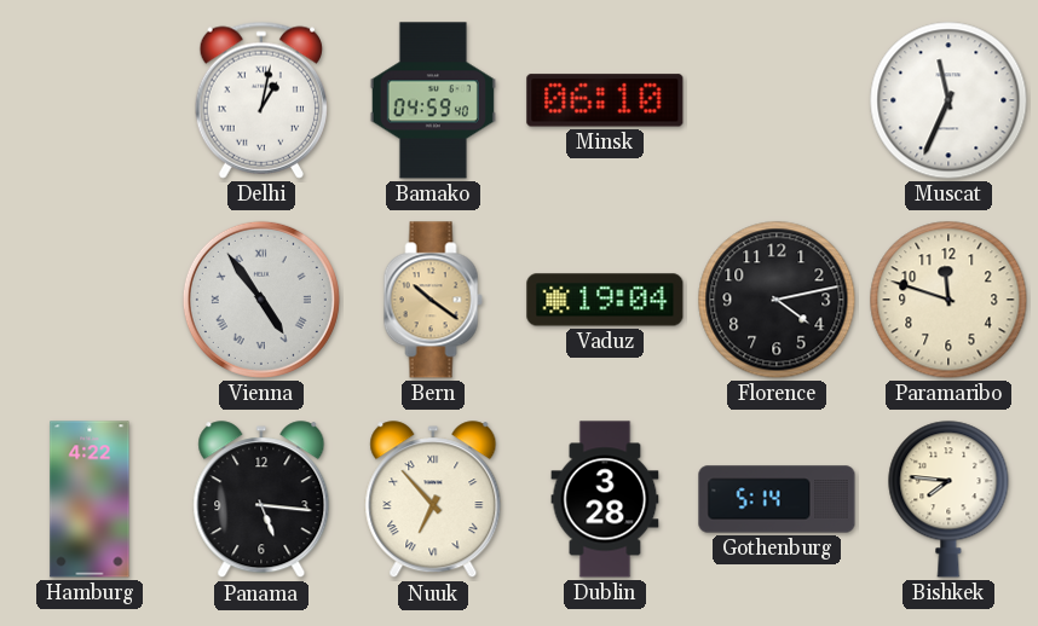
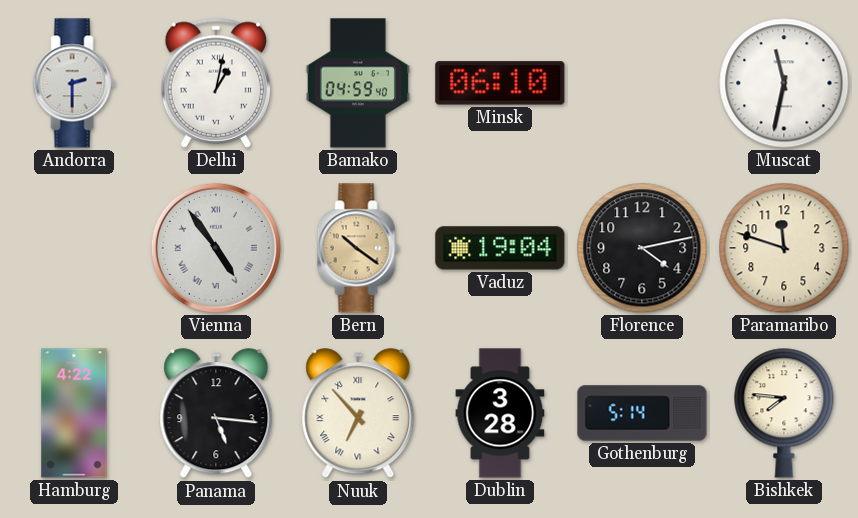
Andorra: none -> 2:30 (74, 83)
Muscat: 11:34 -> 11:32 (784, 83)
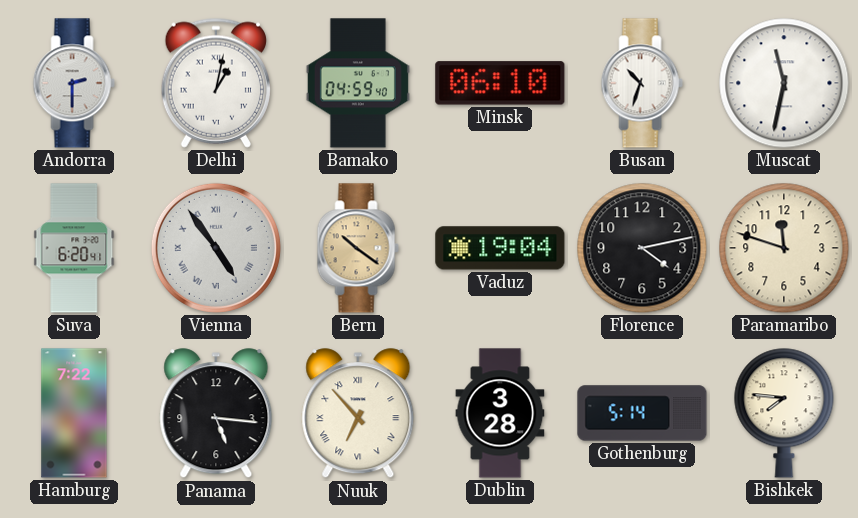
Busan: none -> 10:33 (642, 83)
Suva: none -> 6:20 (74, 248)
Hamburg: 4:22 -> 7:22 (74, 413)
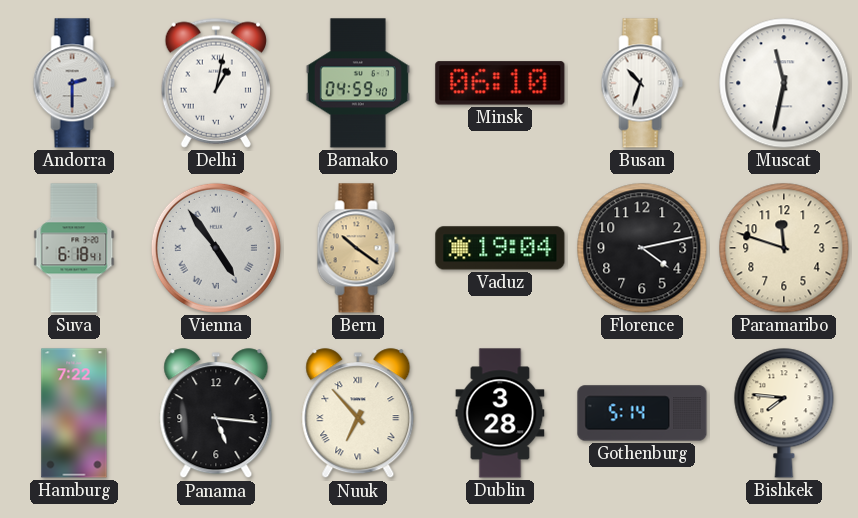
Suva: 6:20 -> 6:18 (74, 248)
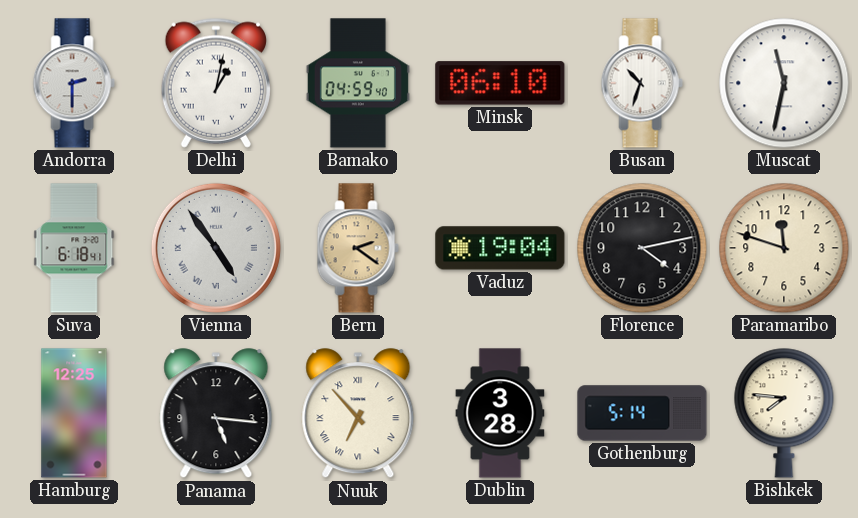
Bern: 10:21 -> 2:21 (358, 248)
Hamburg: 7:22 -> 12:25 (74, 413)
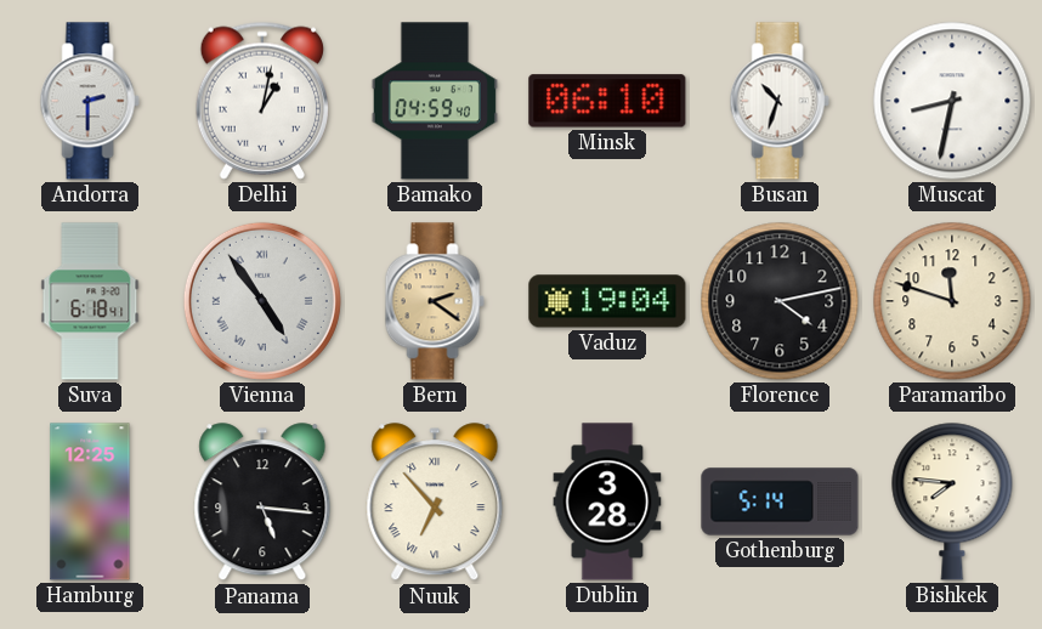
Muscat: 11:32 -> 8:32 (952, 101)
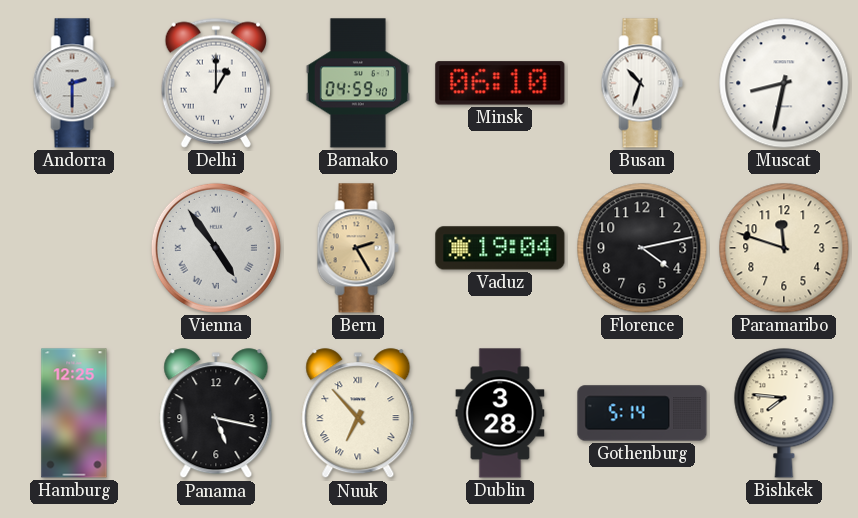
Delhi: 1:02 -> 1:00 (215, 83)
Suva: 6:18 -> none (90, 301)
Bern: 2:21 -> 2:25 (358, 248)
Panama: 5:16 -> 5:17 (216, 414)
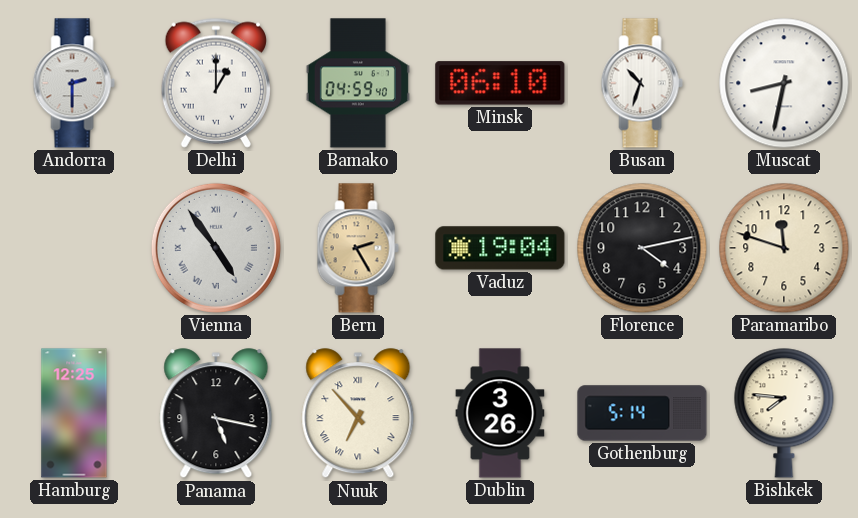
Dublin: 3:28 -> 3:26 (500, 413)
